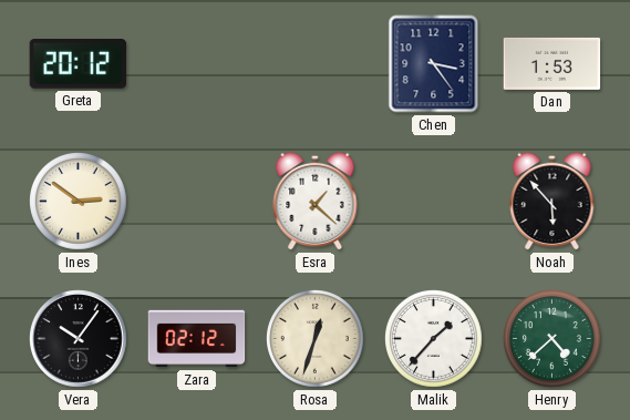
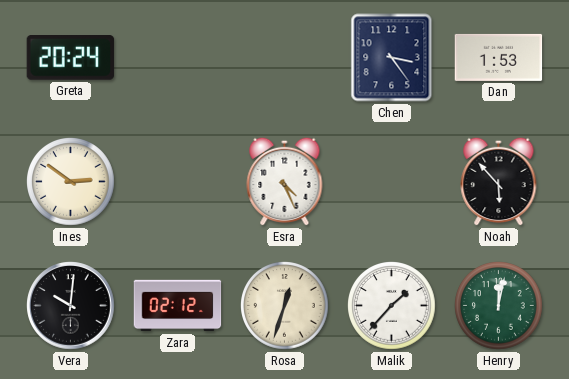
Greta: 20:12 -> 20:24 (71, 58)
Esra: 1:22 -> 4:26 (285, 181)
Vera: 10:06 -> 10:01 (71, 306)
Henry: 4:38 -> 12:02 (499, 306)
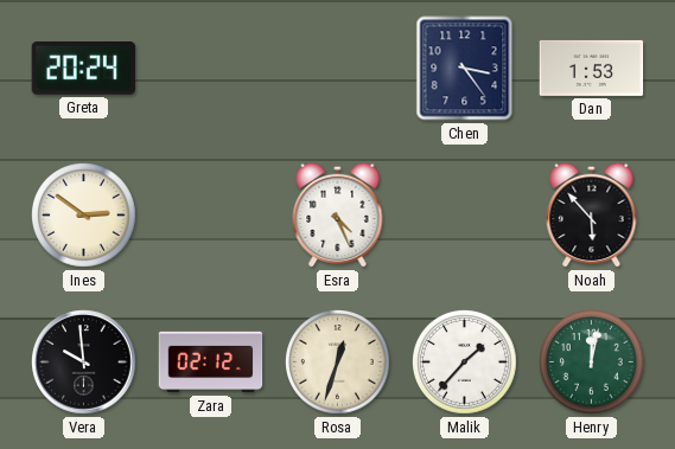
Vera: 10:01 -> 9:59 (84, 363)
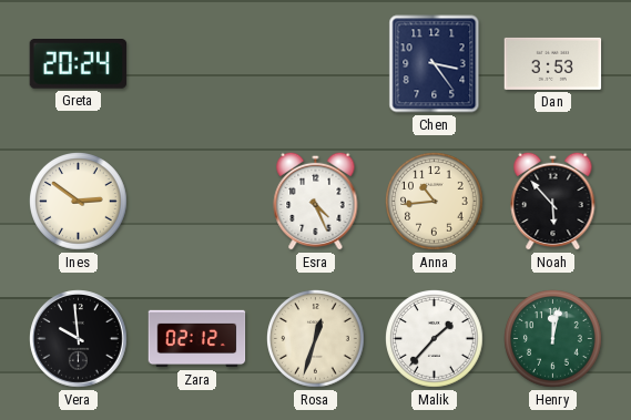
Dan: 1:53 -> 3:53 (553, 63)
Anna: none -> 10:44 (435, 202)
